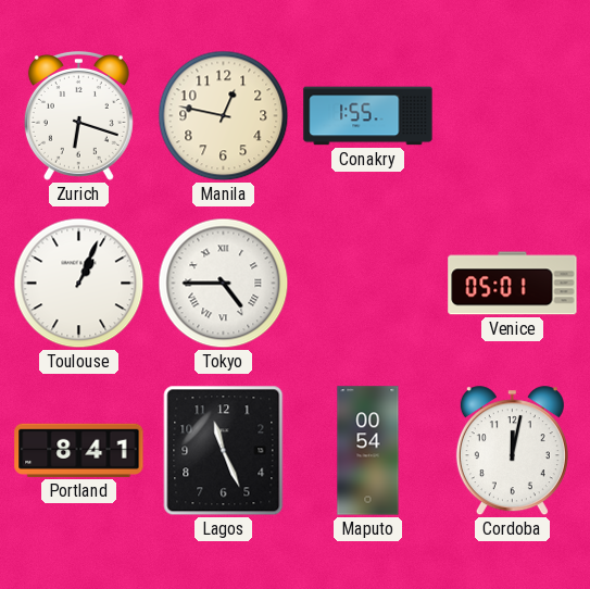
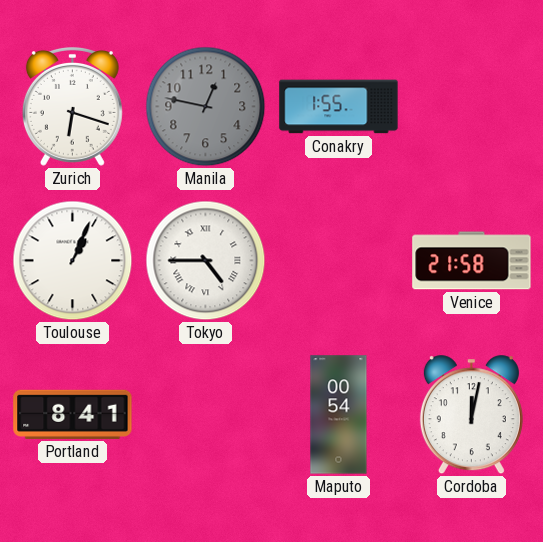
Manila dial: cream -> grey (206, 107)
Venice: 05:01 -> 21:58 (472, 261)
Lagos: 11:26 -> none (224, 451)
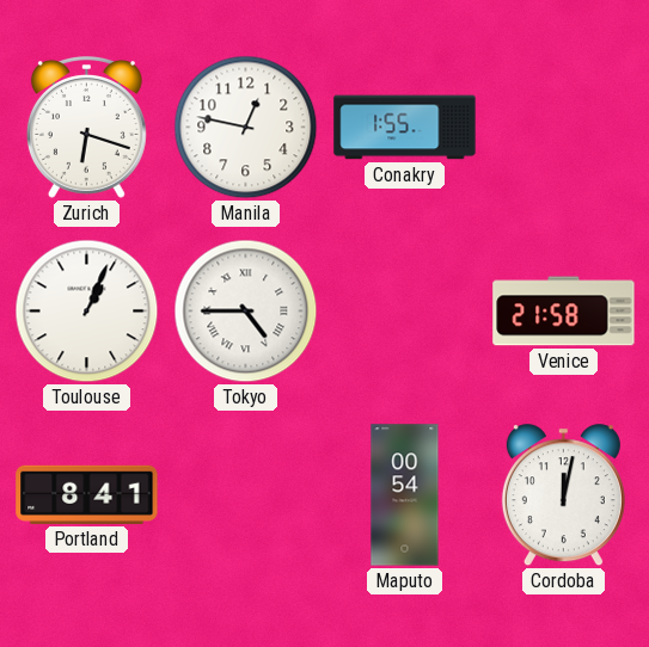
Manila dial: grey -> white (246, 128)
